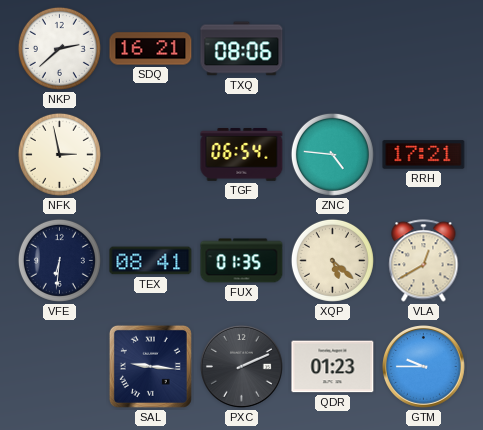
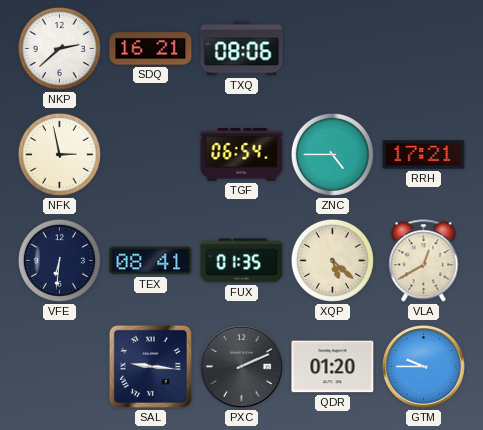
ZNC: 4:46 -> 4:45 (332, 154)
QDR: 01:23 -> 01:20 (333, 367)
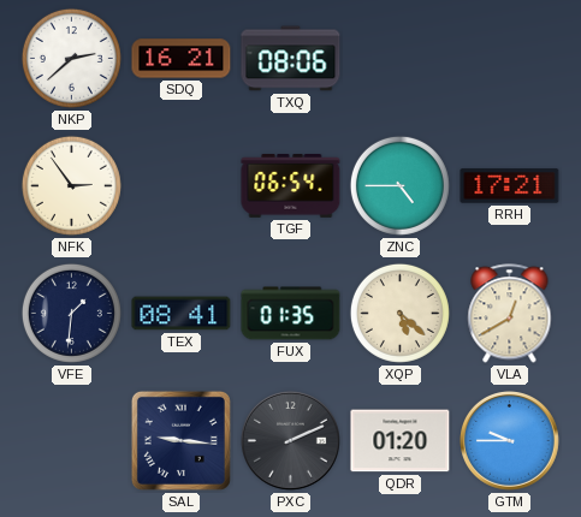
NFK: 2:58 -> 2:54 (71, 185)
VFE: 6:31 -> 1:31 (71, 313)
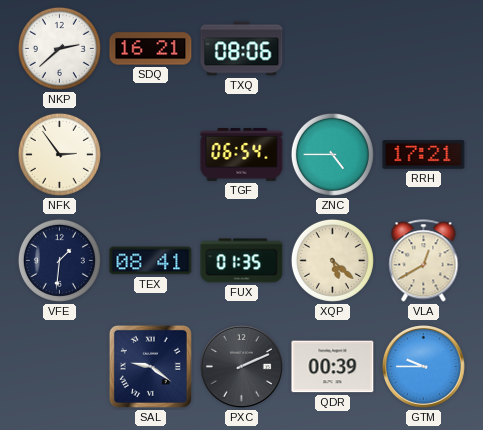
SAL: 9:16 -> 9:21 (150, 366)
QDR: 01:20 -> 00:39 (333, 367)
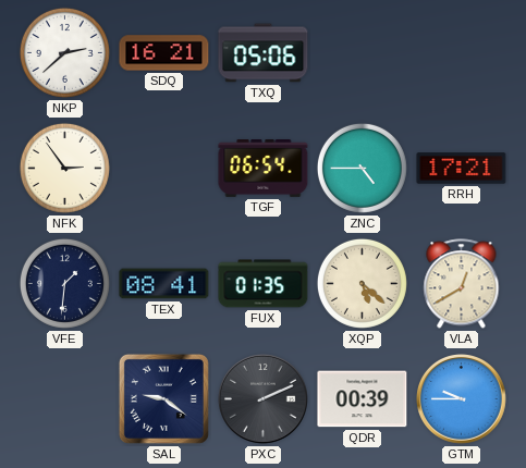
TXQ: 08:06 -> 05:06 (264, 53)
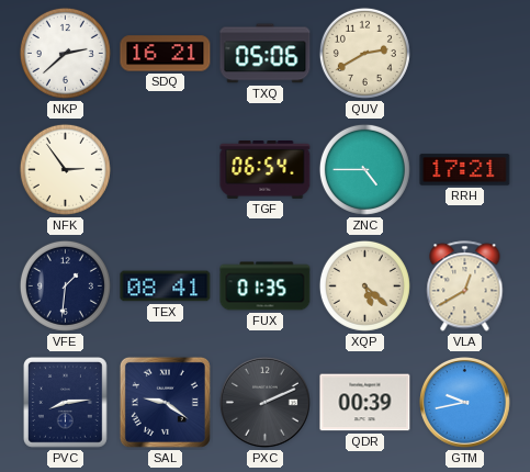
QUV: none -> 2:40 (364, 53)
PVC: none -> 8:14 (66, 403)
GTM: 9:45 -> 9:43 (465, 403)
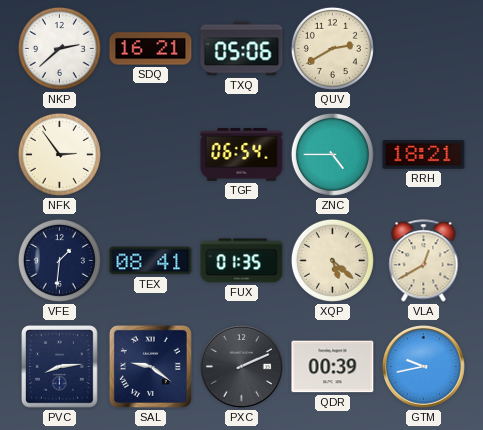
RRH: 17:21 -> 18:21 (424, 155)
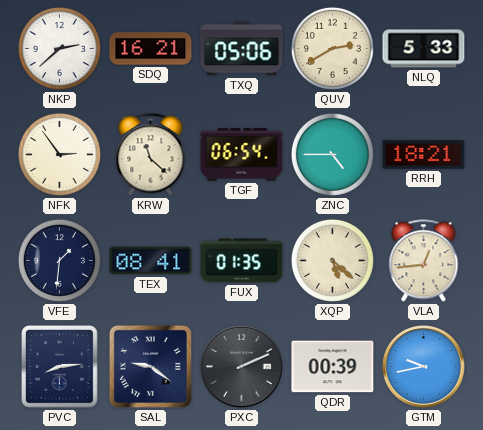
NLQ: none -> 5:33 (424, 49)
KRW: none -> 11:22 (151, 155)
VLA: 12:40 -> 12:44 (424, 261)
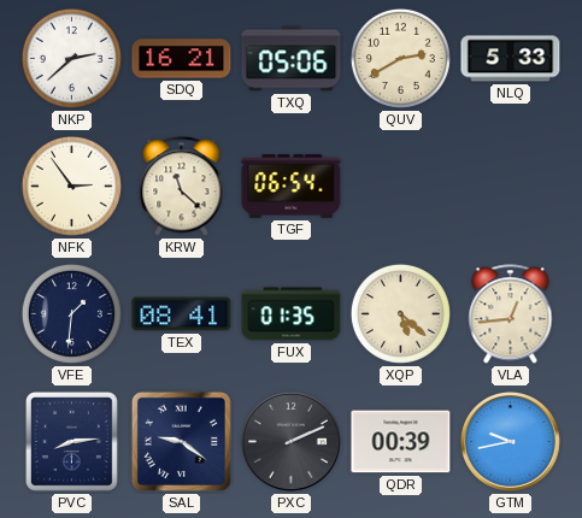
ZNC: 4:45 -> none (332, 154)
RRH: 18:21 -> none (424, 155)
